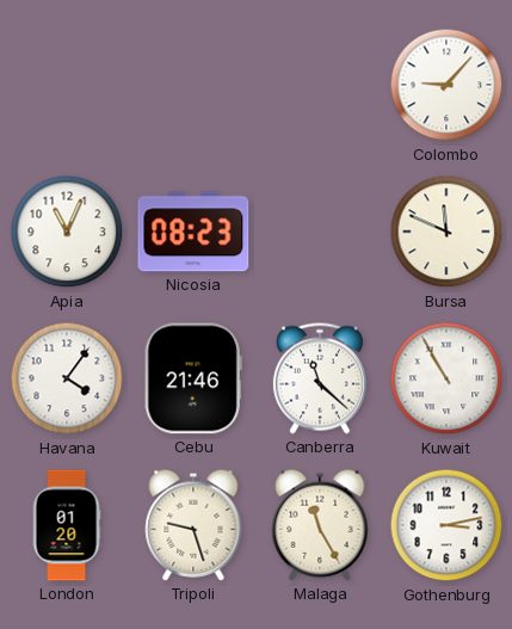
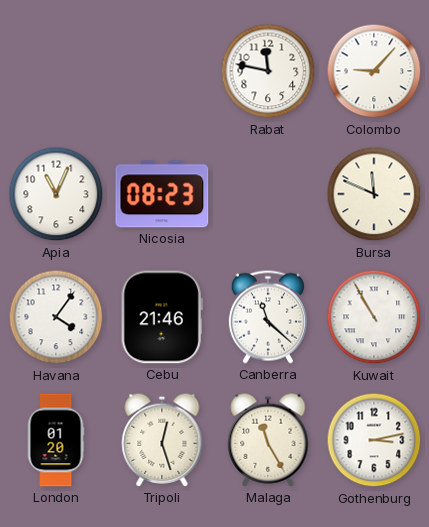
Rabat: none -> 11:47 (268, 71)
Tripoli: 9:27 -> 12:27 (162, 440)
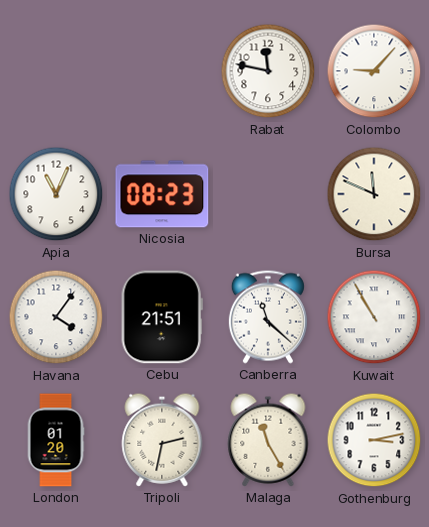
Cebu: 21:46 -> 21:51 (162, 317)
Tripoli: 12:27 -> 2:32 (162, 440)
